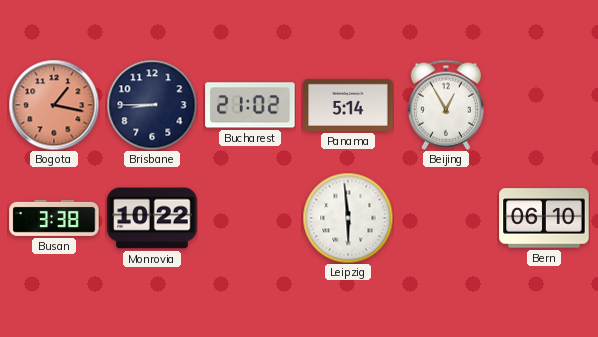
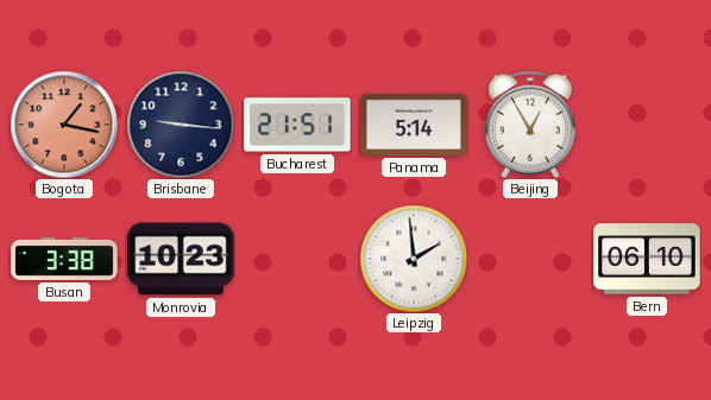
Brisbane: 8:45 -> 9:16 (181, 125)
Bucharest: 21:02 -> 21:51 (297, 125)
Monrovia: 10:22 -> 10:23 (181, 259)
Leipzig: 5:59 -> 1:59 (414, 259)
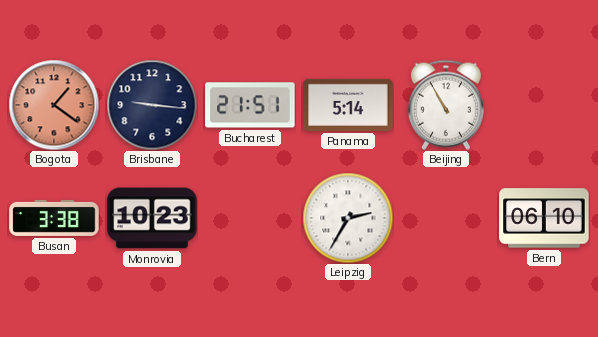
Bogota: 1:17 -> 1:21 (54, 105)
Beijing: 12:55 -> 10:55 (446, 105)
Leipzig: 1:59 -> 2:35 (348, 218)
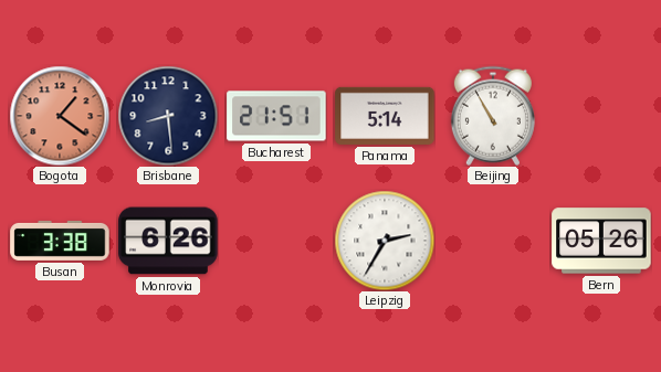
Brisbane: 9:16 -> 8:29 (168, 116)
Monrovia: 10:23 -> 6:26 (168, 241)
Bern: 06:10 -> 05:26 (601, 241)
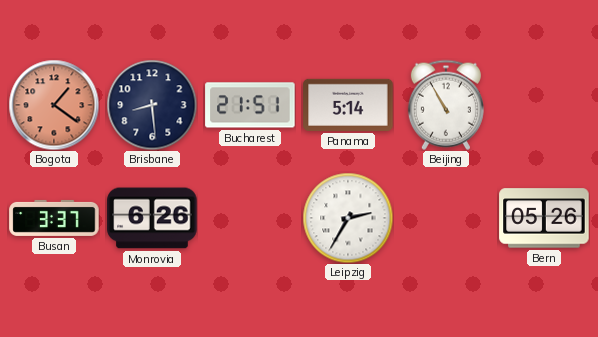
Busan: 3:38 -> 3:37 (54, 218)
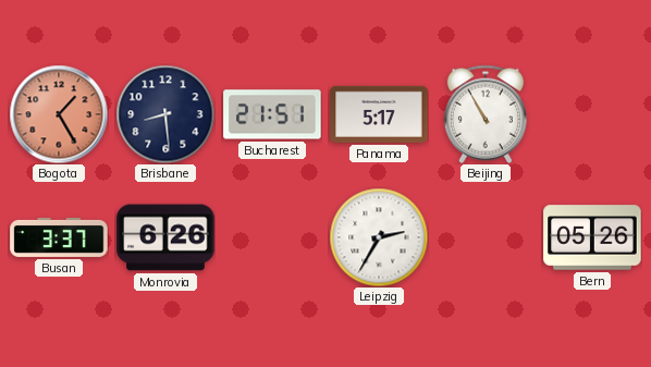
Bogota: 1:21 -> 1:25 (59, 114)
Panama: 5:14 -> 5:17 (379, 114)
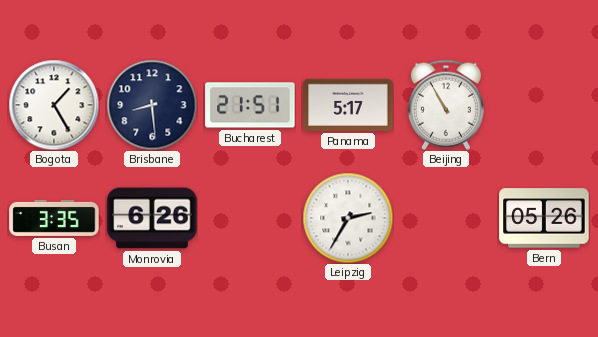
Bogota dial: salmon -> white (54, 105)
Busan: 3:37 -> 3:35 (54, 218)
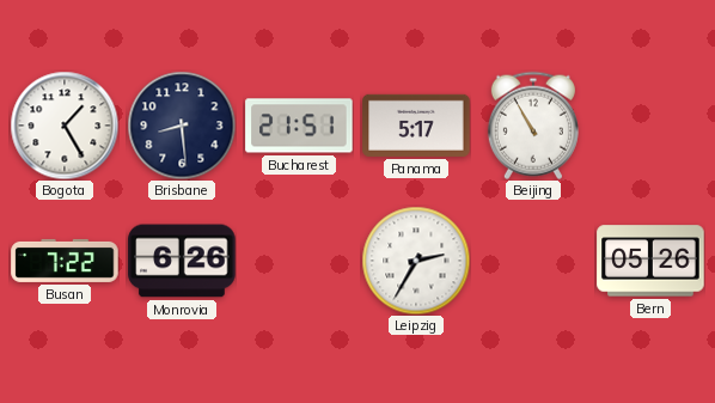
Busan: 3:35 -> 7:22 (65, 261)
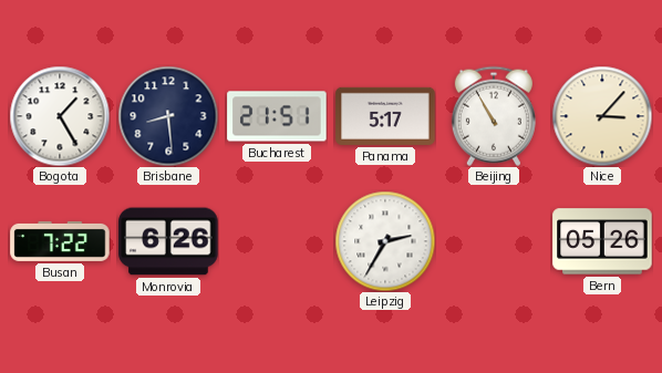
Nice: none -> 3:07 (602, 116)
